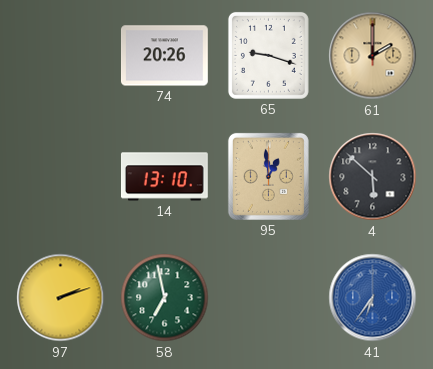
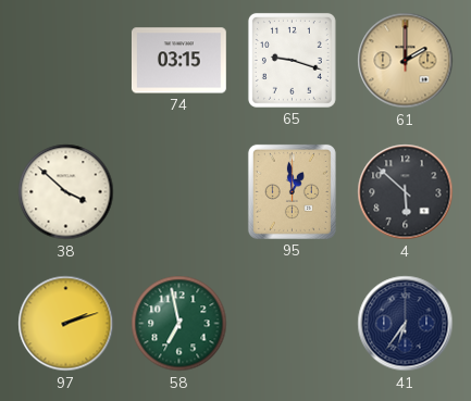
74: 20:26 -> 03:15 (178, 61)
38: none -> 3:52 (66, 192)
14: 13:10 -> none (164, 177)
41 dial: blue -> navy (406, 324)
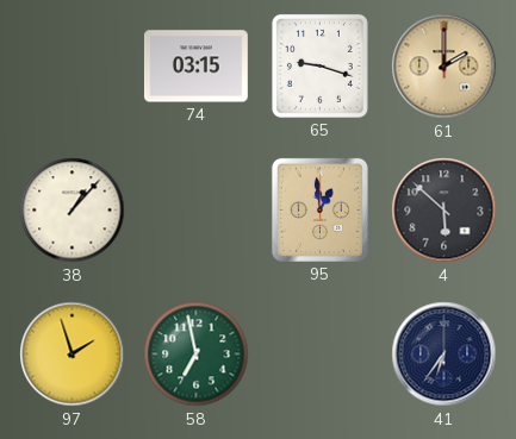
38: 3:52 -> 1:07 (73, 211)
97: 2:12 -> 1:57 (73, 355)
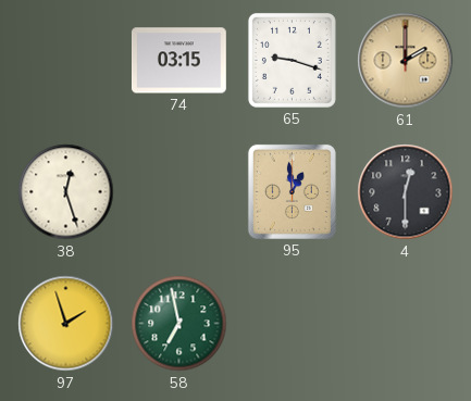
38: 1:07 -> 12:27 (66, 192)
4: 5:52 -> 12:30 (406, 192)
41: 6:36 -> none (444, 355)
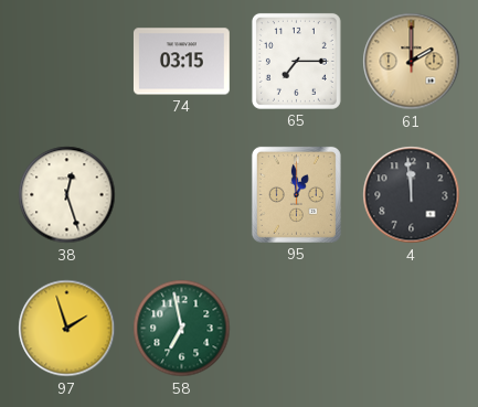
65: 9:18 -> 7:15 (296, 61)
4: 12:30 -> 11:59 (412, 195)
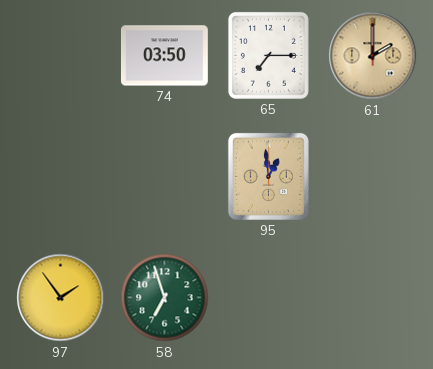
74: 03:15 -> 03:50 (164, 56)
38: 12:27 -> none (67, 195)
4: 11:59 -> none (412, 195)
97: 1:57 -> 1:54 (61, 298)
58: 6:58 -> 6:57 (165, 298)
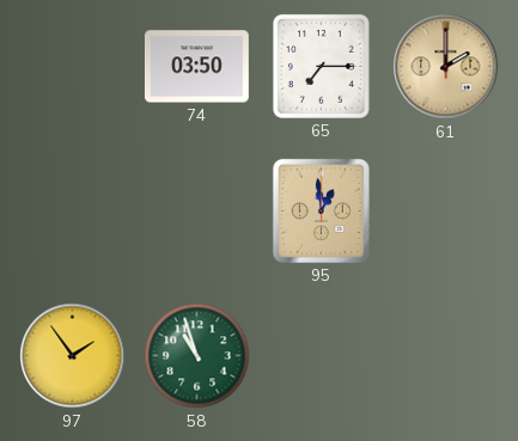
58: 6:57 -> 10:57 (197, 356)
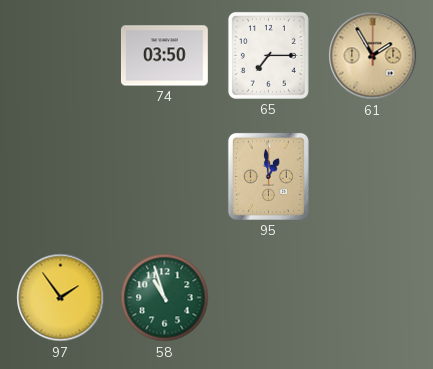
61: 2:00 -> 1:55 (373, 56)
